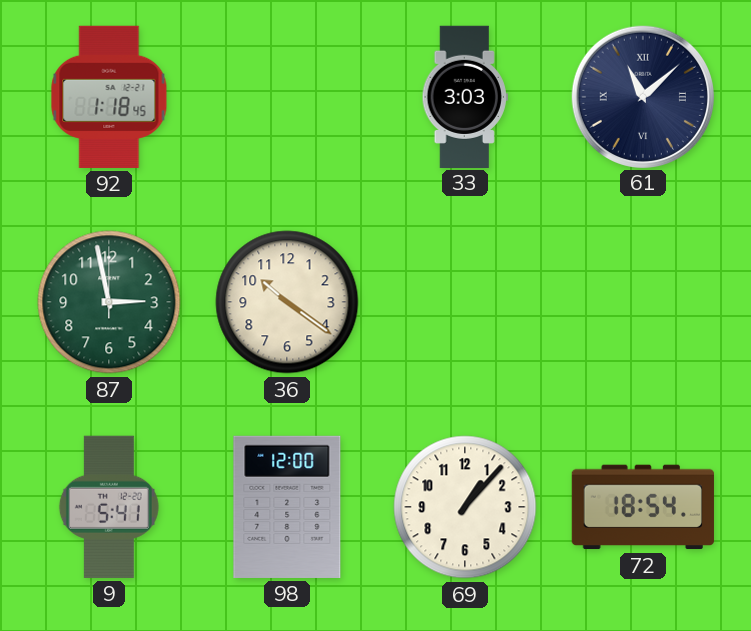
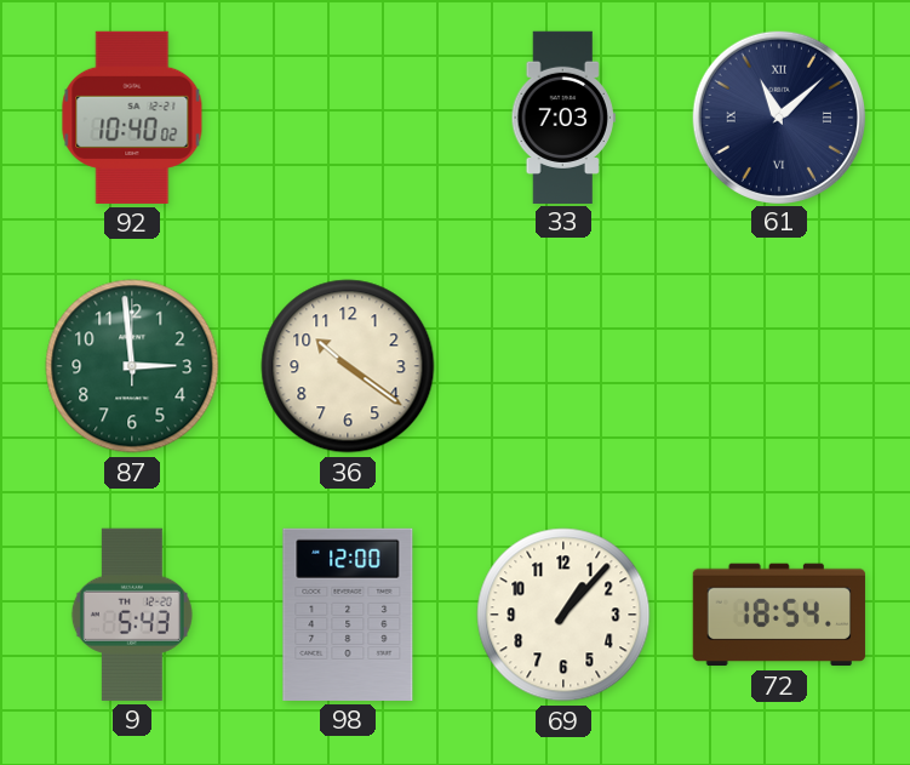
92: 1:18 -> 10:40 (132, 118)
33: 3:03 -> 7:03 (563, 116)
87: 2:58 -> 2:59 (132, 366)
9: 5:41 -> 5:43 (132, 615)
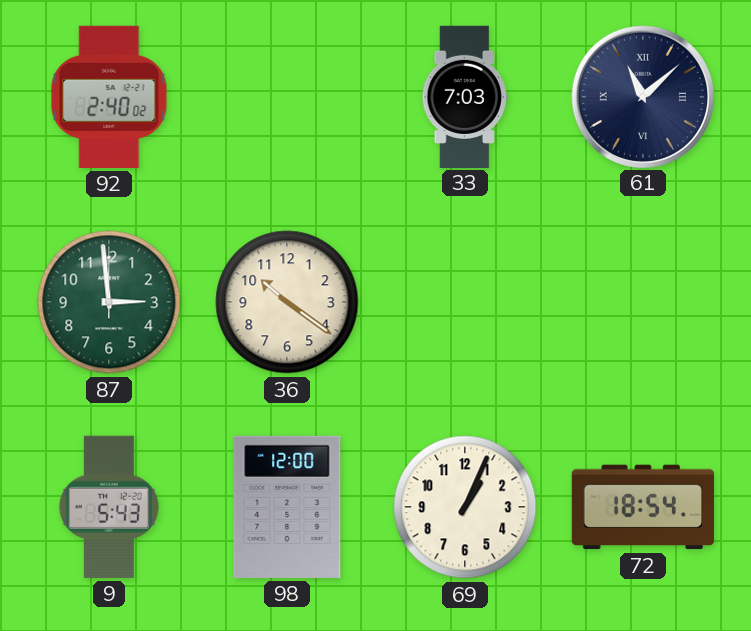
92: 10:40 -> 2:40 (109, 97)
69: 1:07 -> 1:04 (465, 507)
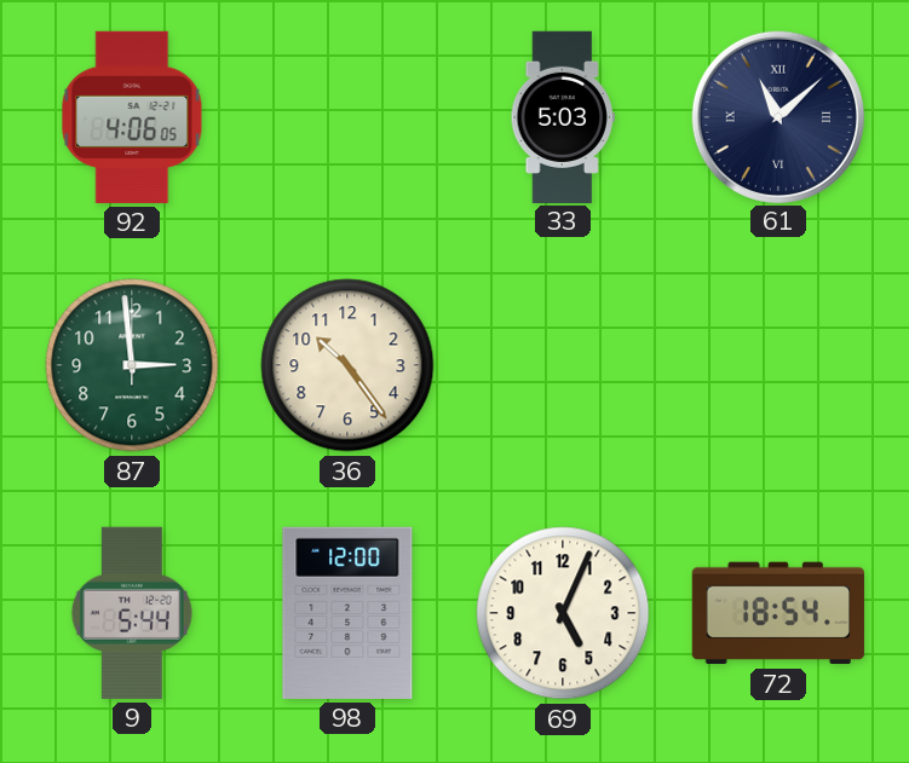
92: 2:40 -> 4:06 (132, 117)
33: 7:03 -> 5:03 (563, 116)
36: 10:21 -> 10:24 (347, 365)
9: 5:43 -> 5:44 (132, 613)
69: 1:04 -> 5:04 (563, 613)
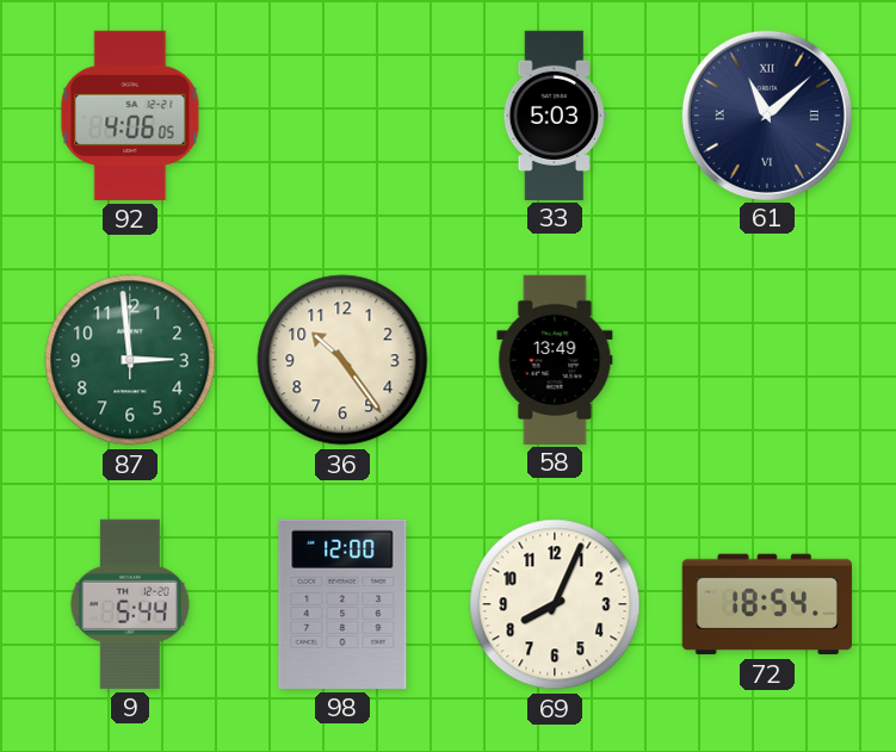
58: none -> 13:49 (555, 359)
69: 5:04 -> 8:04 (555, 604)
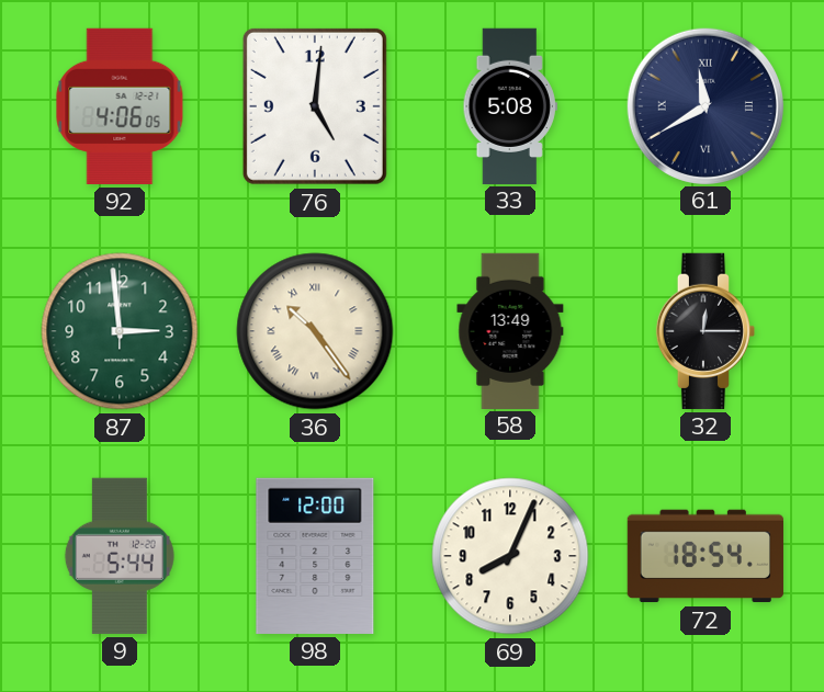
76: none -> 5:01 (315, 106)
33: 5:03 -> 5:08 (510, 105)
61: 11:08 -> 11:40 (704, 105)
36 numerals: Arabic -> Roman (315, 331)
32: none -> 12:15 (704, 331)
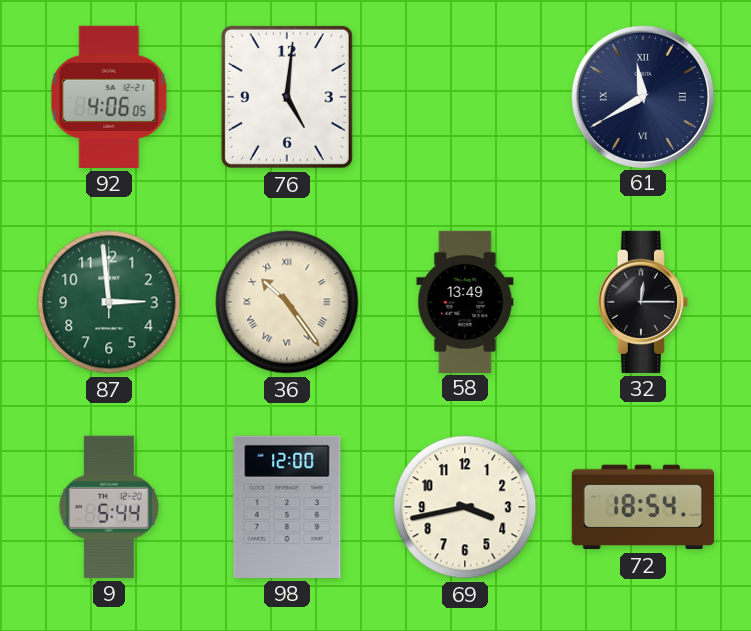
33: 5:08 -> none (510, 105)
69: 8:04 -> 3:43 (465, 507)
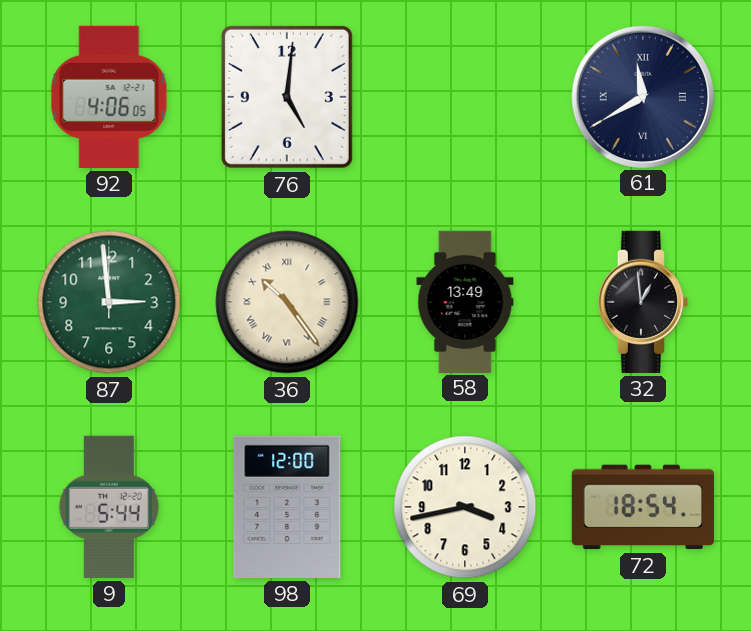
32: 12:15 -> 12:59 (642, 302)
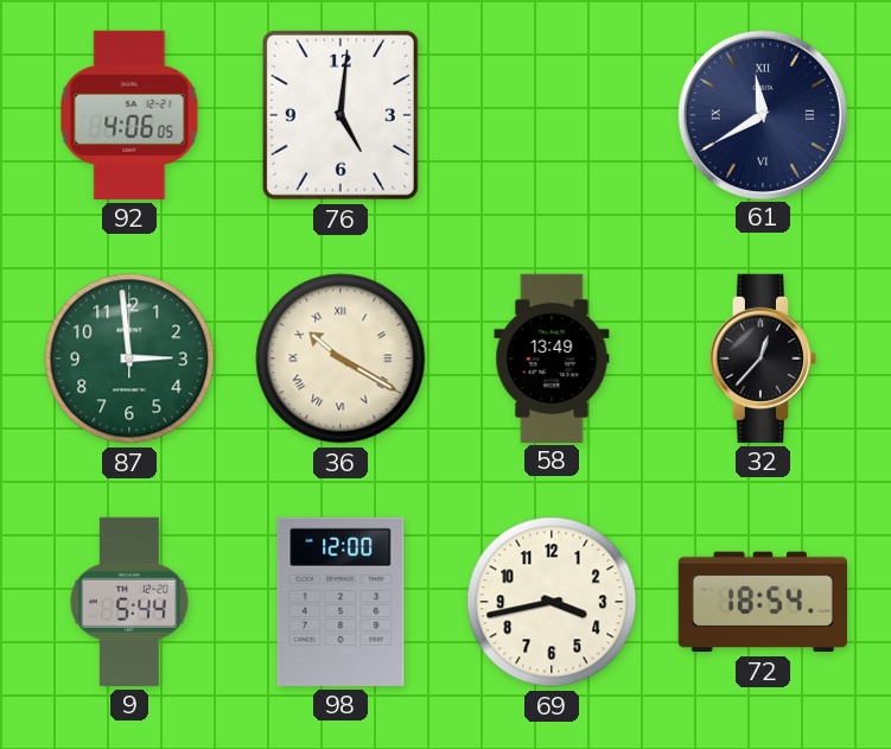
36: 10:24 -> 10:20 (341, 358)
32: 12:59 -> 12:37 (762, 358)
